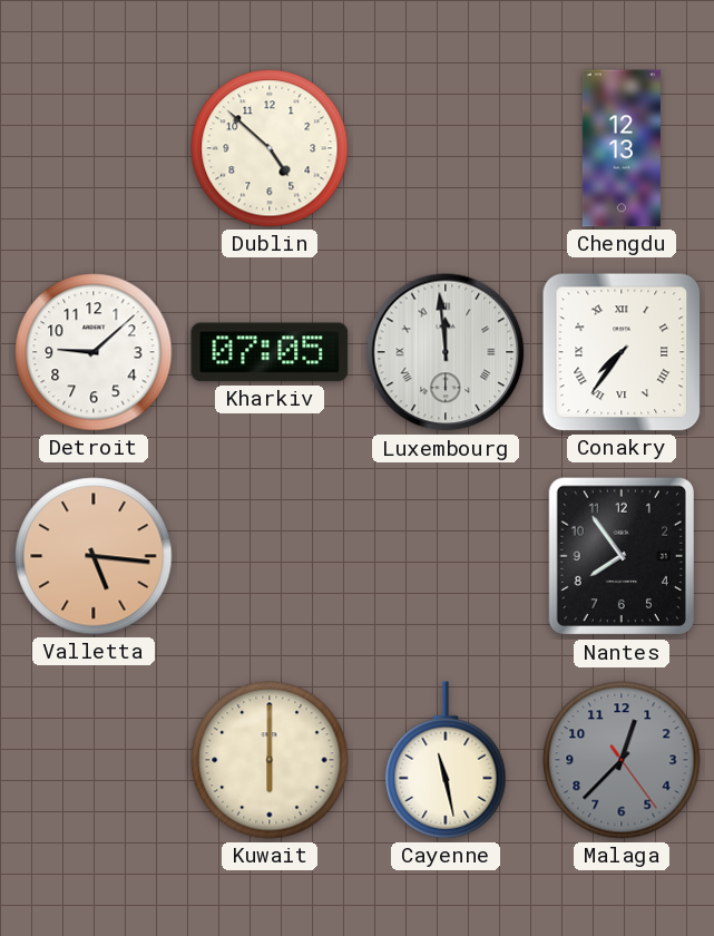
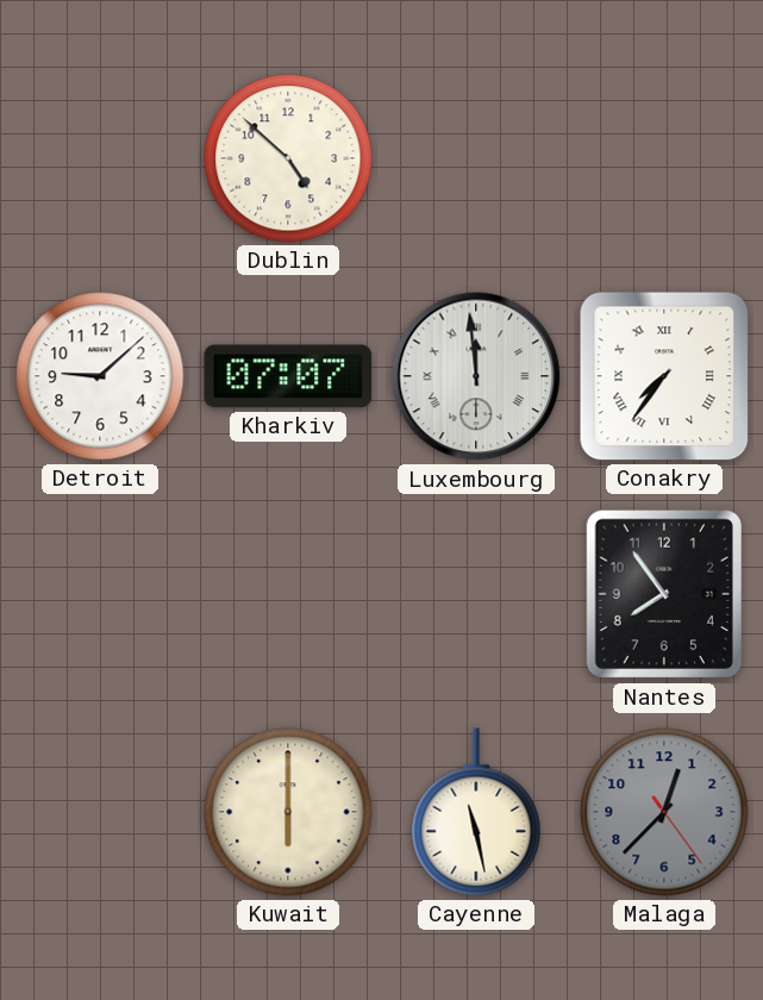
Chengdu: 12:13 -> none (622, 148)
Kharkiv: 07:05 -> 07:07 (288, 376)
Valletta: 5:16 -> none (94, 556)
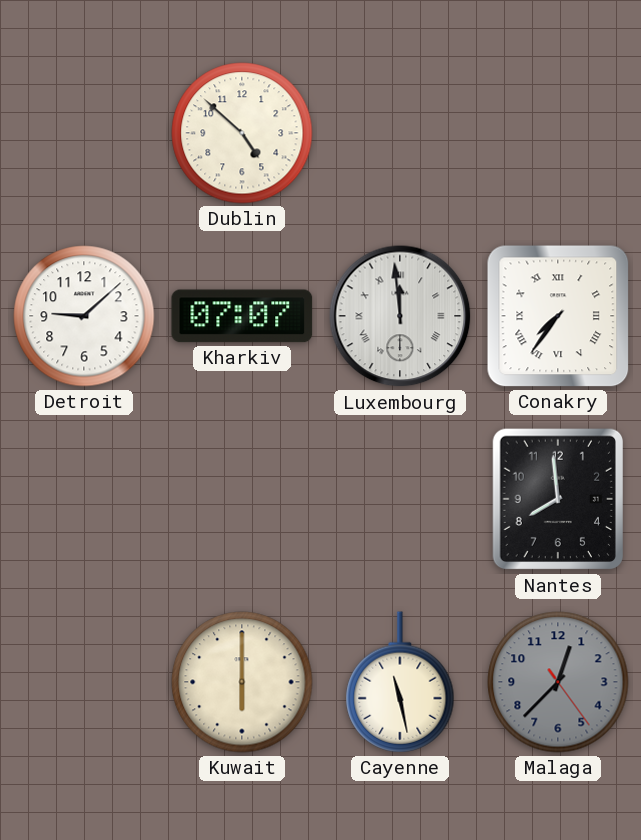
Nantes: 7:54 -> 7:59 (557, 499)
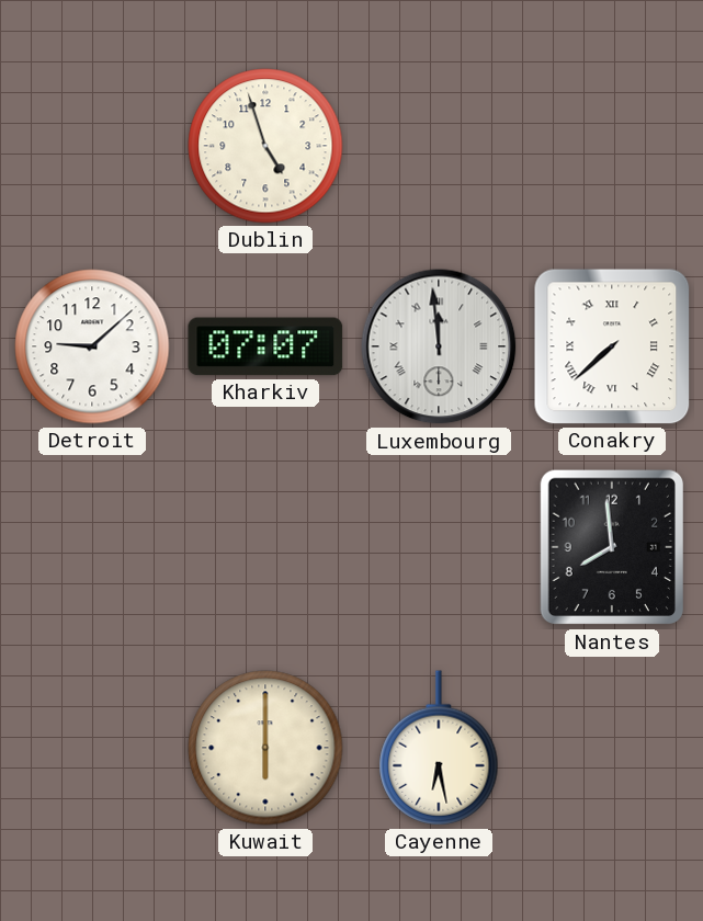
Dublin: 4:52 -> 4:57 (265, 146)
Conakry: 7:36 -> 7:38 (612, 346)
Cayenne: 11:28 -> 6:28 (439, 748)
Malaga: 12:37 -> none (558, 682)
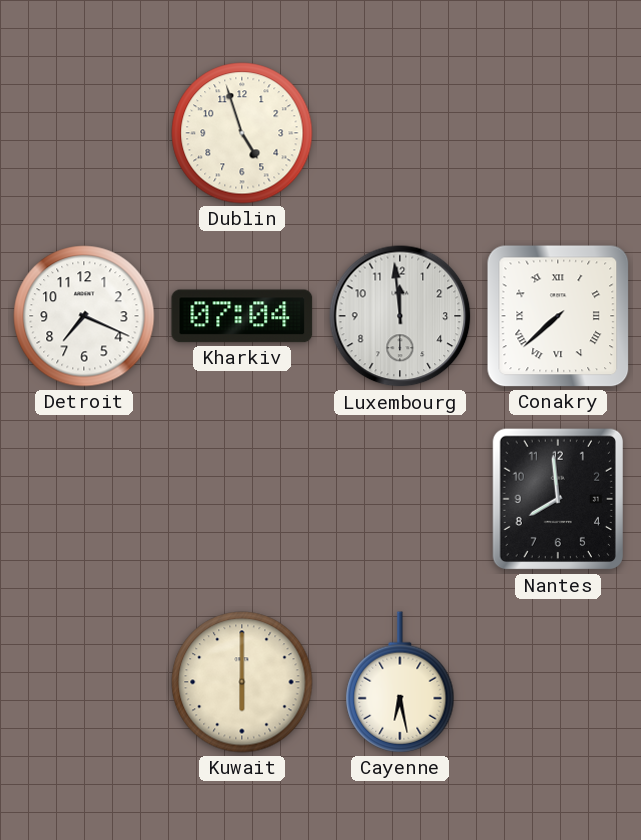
Detroit: 9:08 -> 7:19 (84, 316)
Kharkiv: 07:07 -> 07:04 (242, 316)
Luxembourg numerals: Roman -> Arabic (400, 316)
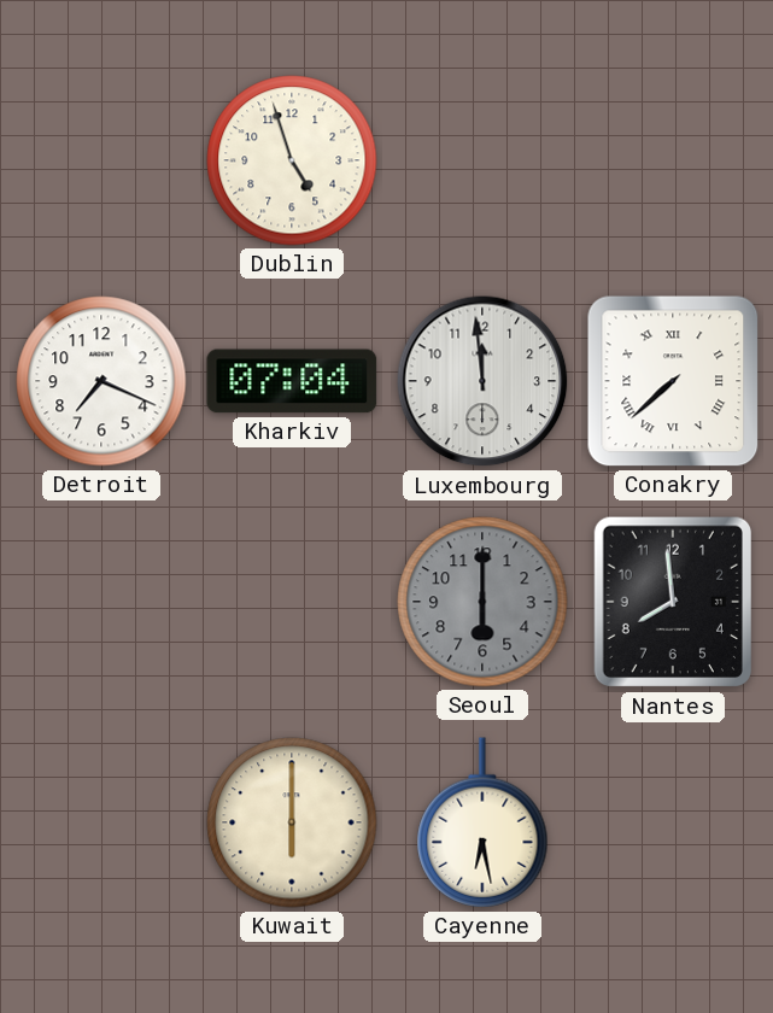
Seoul: none -> 6:00 (482, 602)
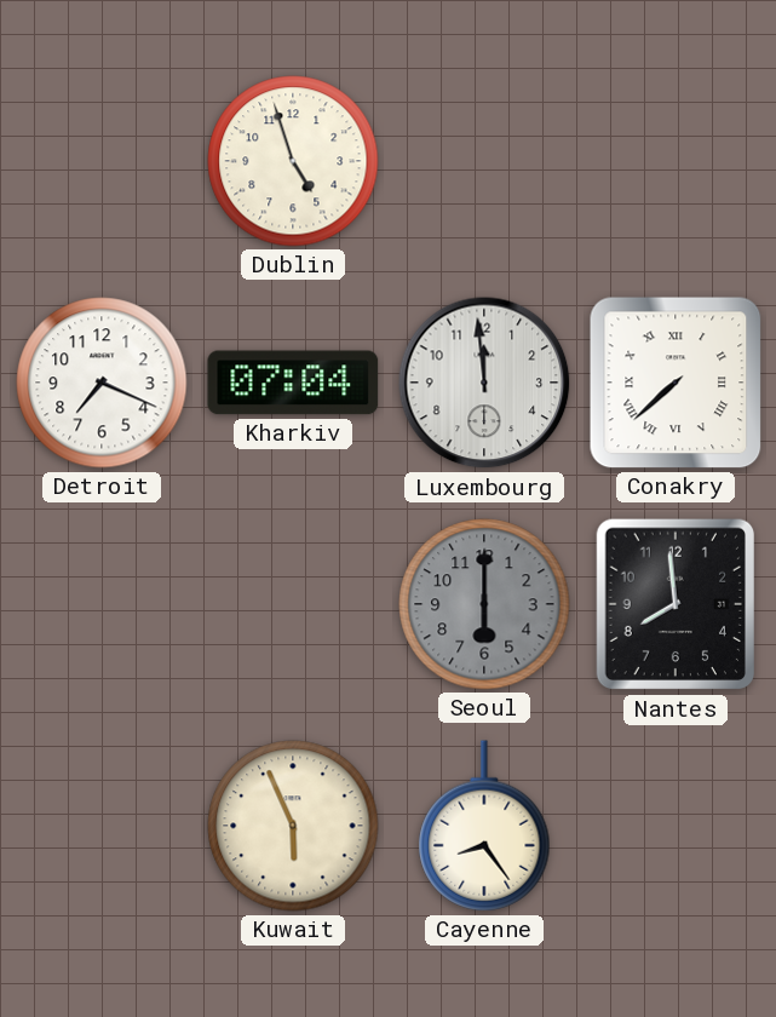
Kuwait: 6:00 -> 5:56 (293, 826)
Cayenne: 6:28 -> 8:24 (484, 826)
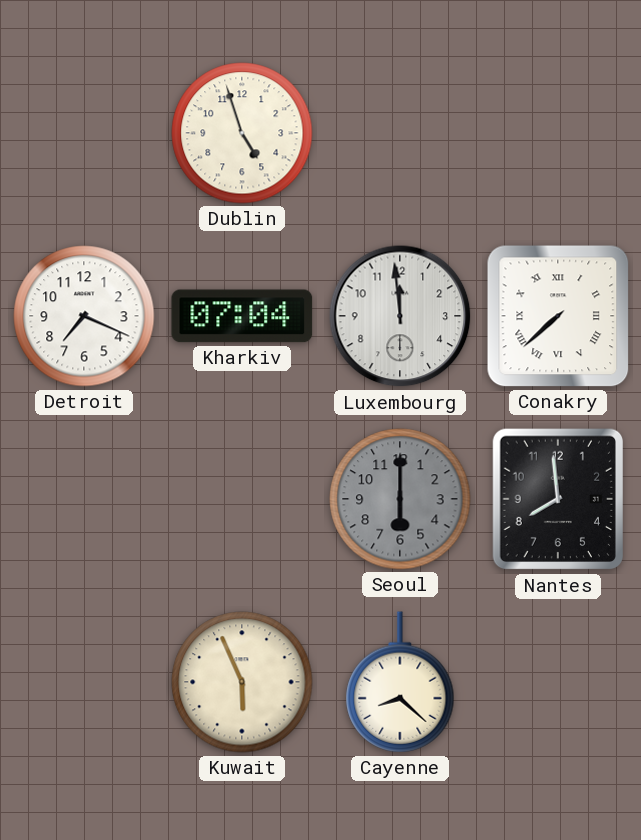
Cayenne: 8:24 -> 8:22 (400, 682)
